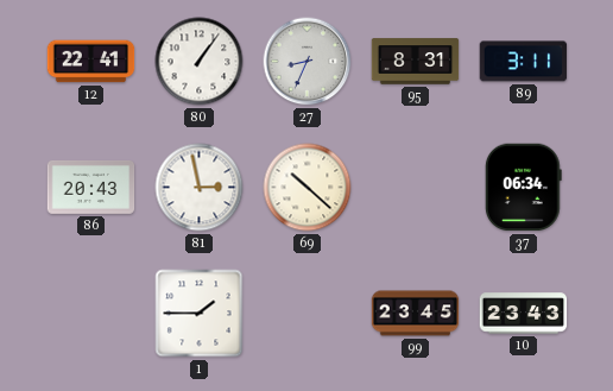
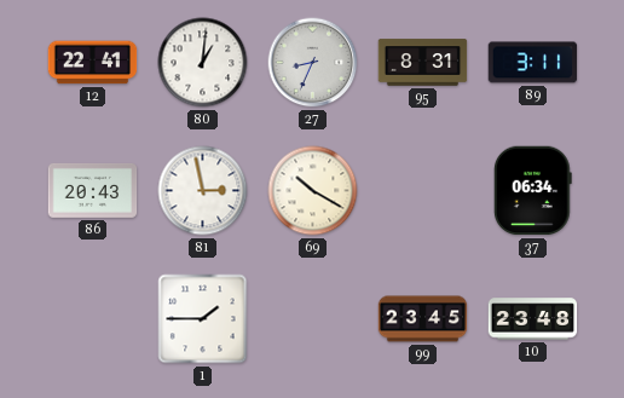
80: 1:06 -> 1:01 (203, 63)
69: 10:22 -> 10:20 (313, 191)
10: 23:43 -> 23:48 (533, 319)
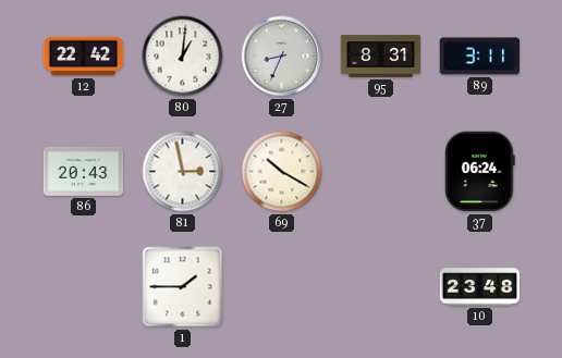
12: 22:41 -> 22:42 (84, 57)
37: 06:34 -> 06:24 (479, 172)
99: 23:45 -> none (423, 319)
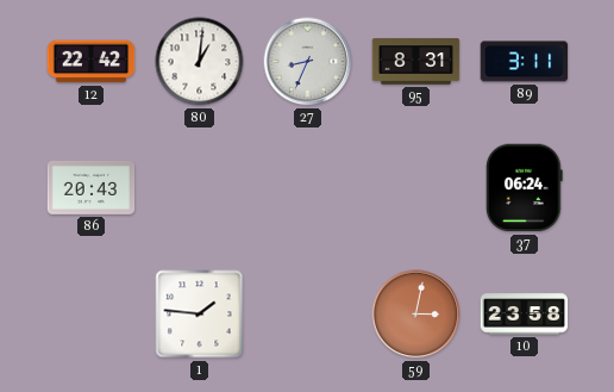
81: 2:58 -> none (183, 172)
69: 10:20 -> none (282, 172)
1: 1:45 -> 1:46 (200, 315)
59: none -> 3:02 (416, 315)
10: 23:48 -> 23:58 (525, 315)
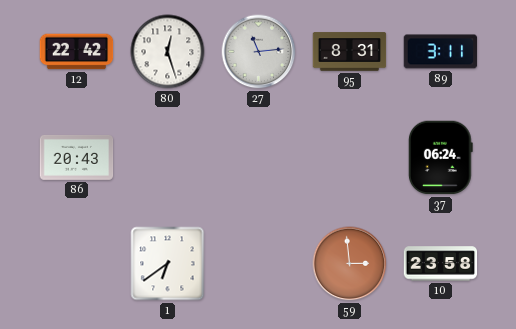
80: 1:01 -> 12:27 (168, 52)
27: 8:34 -> 11:14 (259, 52)
1: 1:46 -> 6:39 (168, 264)
59: 3:02 -> 2:59 (350, 264)
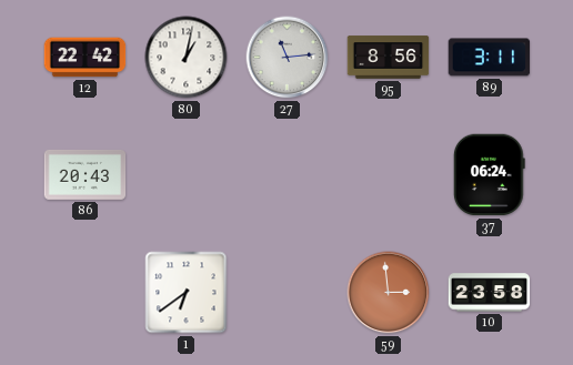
80: 12:27 -> 1:02 (187, 58)
95: 8:31 -> 8:56 (389, 58)
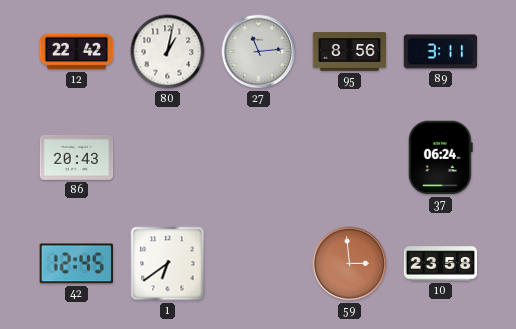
42: none -> 12:45 (76, 264)
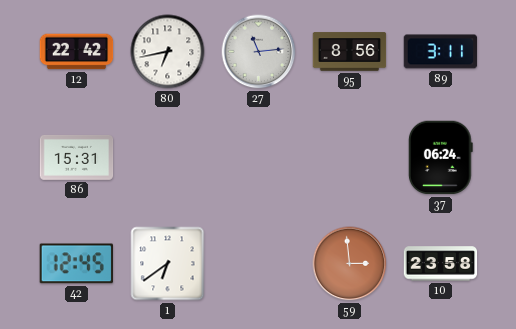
80: 1:02 -> 6:43 (168, 52)
86: 20:43 -> 15:31 (77, 157)
